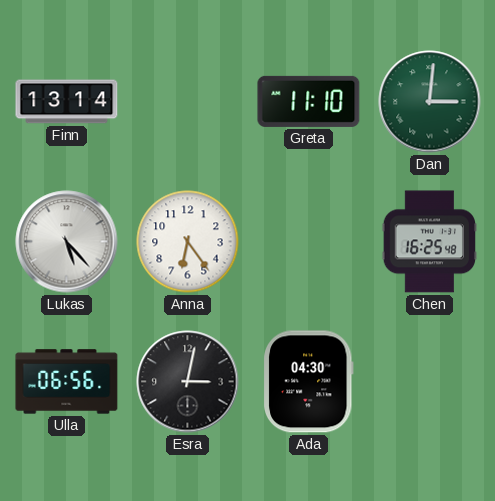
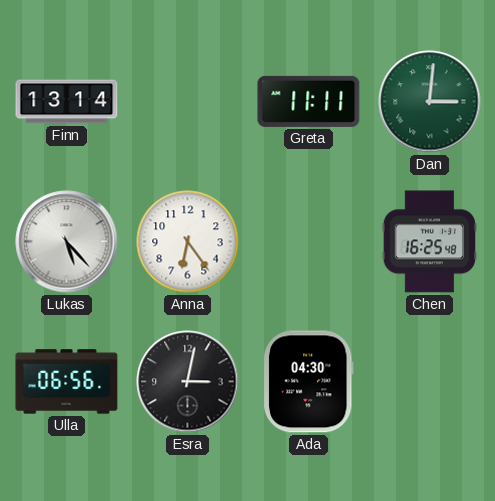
Greta: 11:10 -> 11:11 (309, 101)
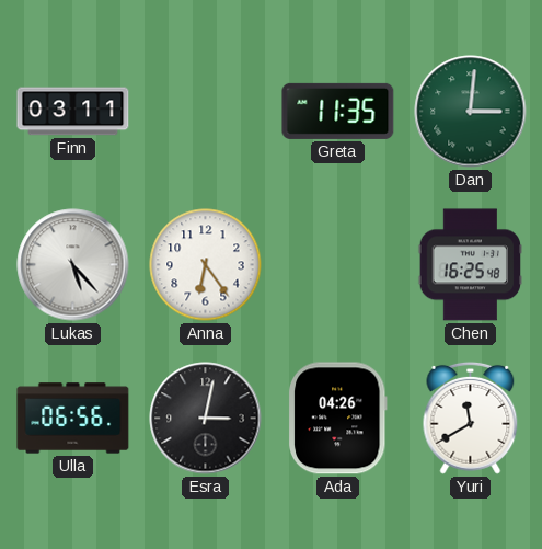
Finn: 13:14 -> 03:11 (73, 112)
Greta: 11:11 -> 11:35 (338, 111)
Ada: 04:30 -> 04:26 (337, 419)
Yuri: none -> 11:40 (471, 418)
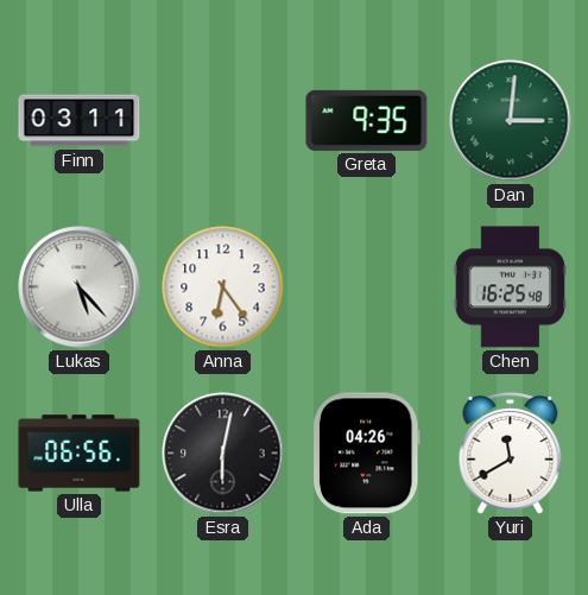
Greta: 11:35 -> 9:35 (367, 120)
Esra: 3:02 -> 6:02 (223, 454)
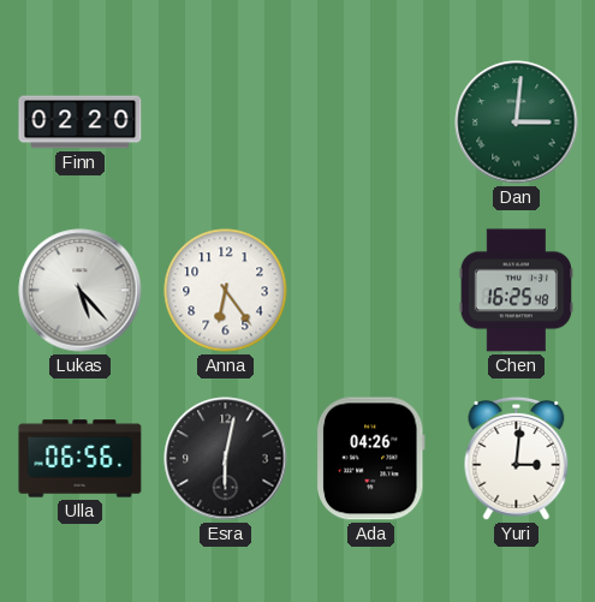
Finn: 03:11 -> 02:20 (81, 123)
Greta: 9:35 -> none (367, 120)
Yuri: 11:40 -> 3:01 (517, 458)
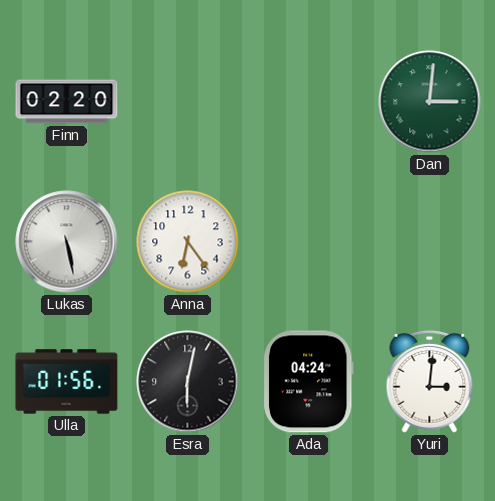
Lukas: 5:23 -> 5:28 (67, 242)
Chen: 16:25 -> none (517, 291)
Ulla: 06:56 -> 01:56 (67, 382)
Ada: 04:26 -> 04:24 (308, 382)
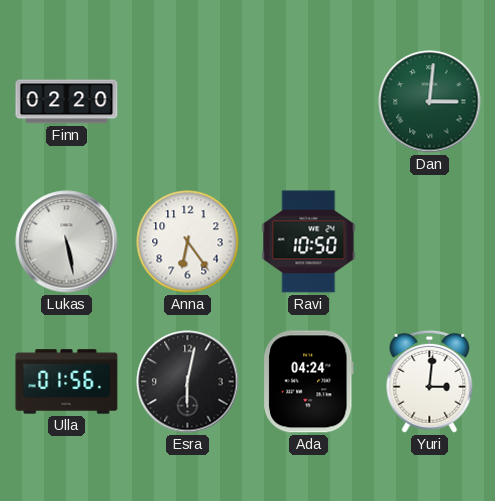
Ravi: none -> 10:50 (309, 242)
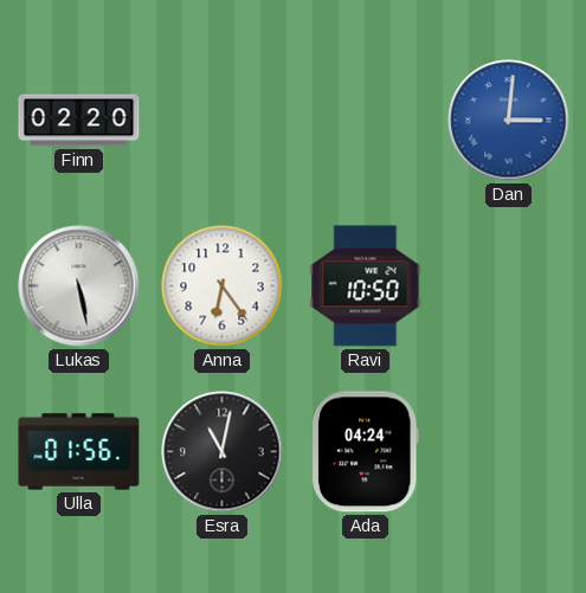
Dan dial: green -> blue (509, 121)
Esra: 6:02 -> 11:02 (223, 452)
Yuri: 3:01 -> none (430, 381)
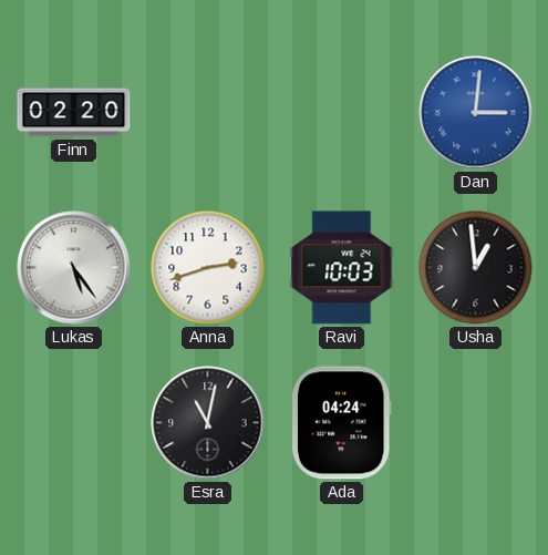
Lukas: 5:28 -> 5:24 (74, 268)
Anna: 6:24 -> 2:42 (208, 268)
Ravi: 10:50 -> 10:03 (342, 268)
Usha: none -> 12:59 (476, 268)
Ulla: 01:56 -> none (79, 452)
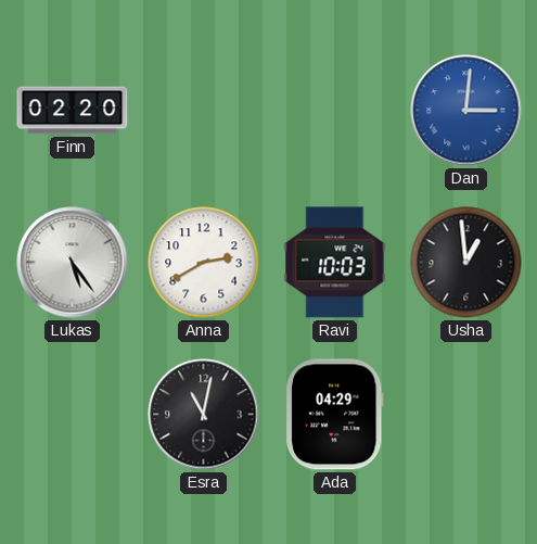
Anna: 2:42 -> 2:40 (204, 263)
Ada: 04:24 -> 04:29 (334, 415)
